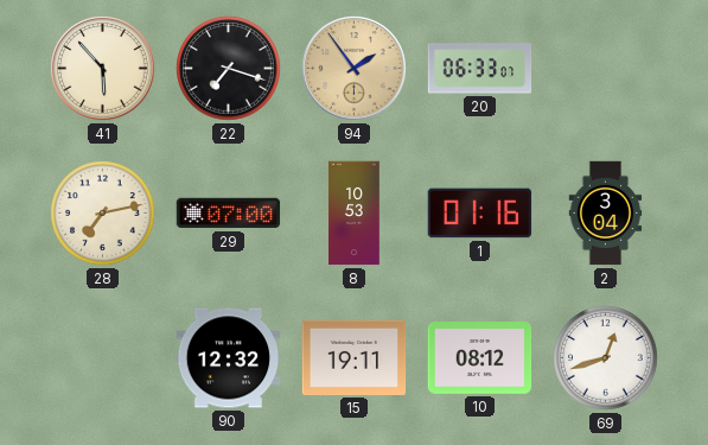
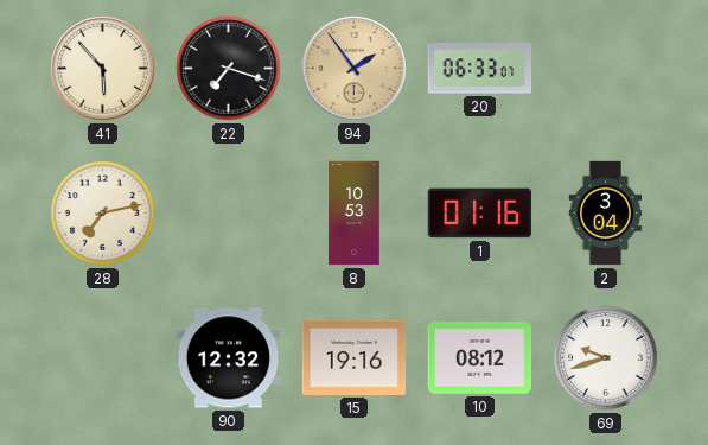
29: 07:00 -> none (229, 214)
15: 19:11 -> 19:16 (355, 357)
69: 12:42 -> 9:42 (606, 358)
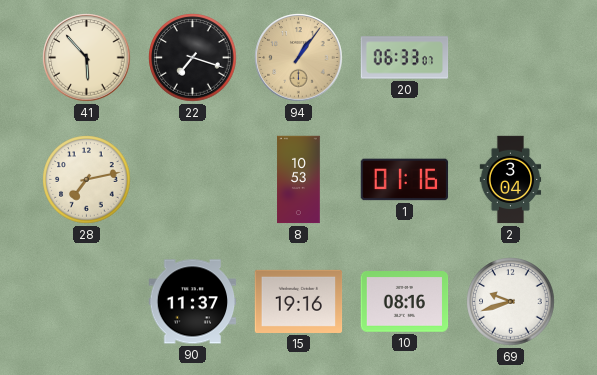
94: 1:54 -> 1:06 (299, 58)
90: 12:32 -> 11:37 (193, 302)
10: 08:12 -> 08:16 (405, 302)
